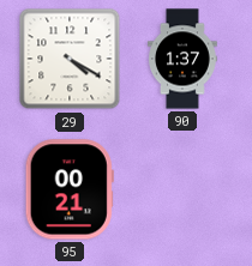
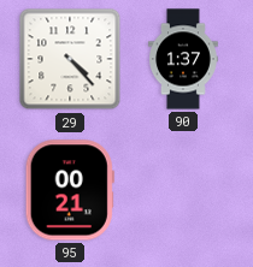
29: 4:20 -> 4:23 (70, 59)
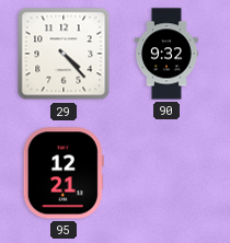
90: 1:37 -> 9:32 (168, 54)
95: 00:21 -> 12:21 (64, 173)
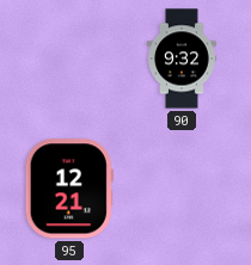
29: 4:23 -> none (64, 54)
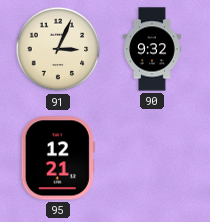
91: none -> 3:04 (58, 49)
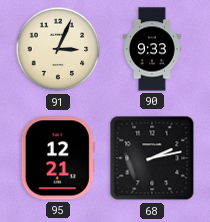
90: 9:32 -> 9:33 (153, 49)
68: none -> 2:13 (152, 158)
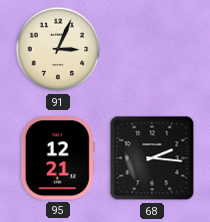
90: 9:33 -> none (153, 49)
68: 2:13 -> 2:16 (152, 158)
